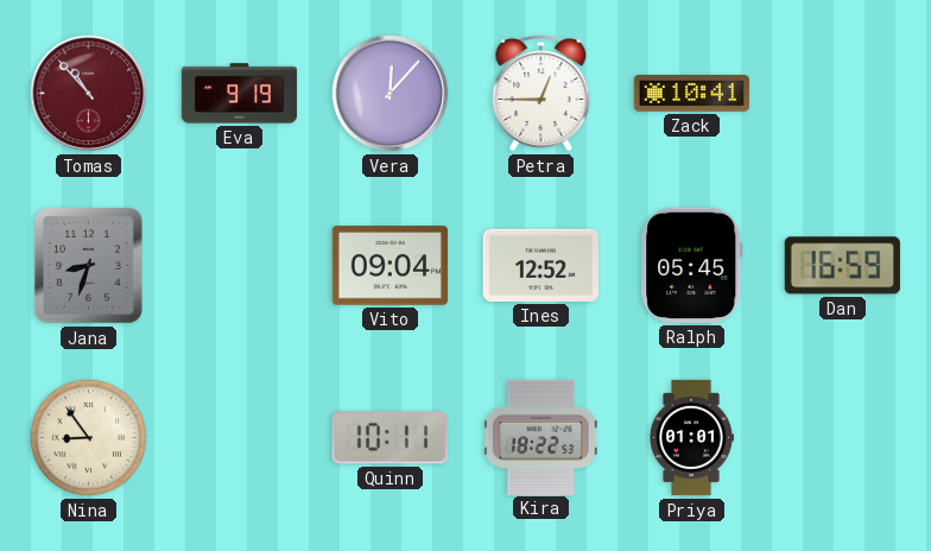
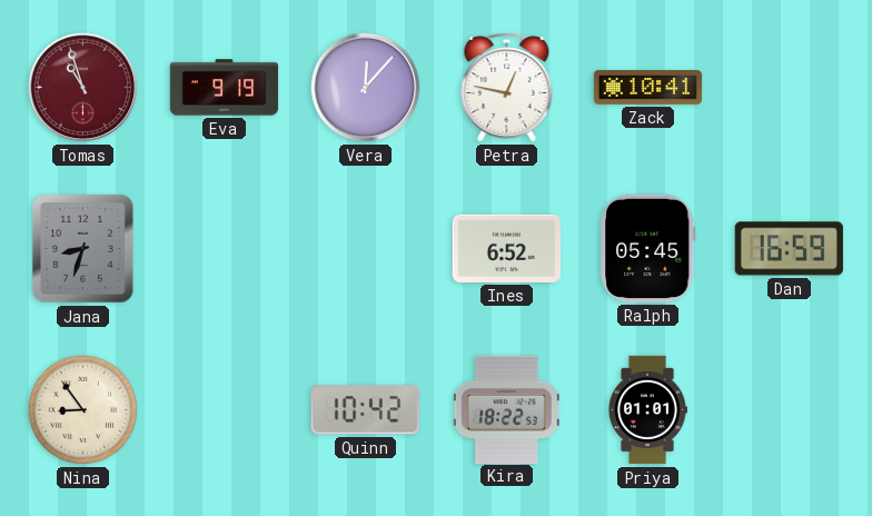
Tomas: 10:53 -> 10:57 (83, 88)
Petra: 12:45 -> 12:47 (507, 88)
Vito: 09:04 -> none (389, 266)
Ines: 12:52 -> 6:52 (506, 248)
Quinn: 10:11 -> 10:42 (365, 410)
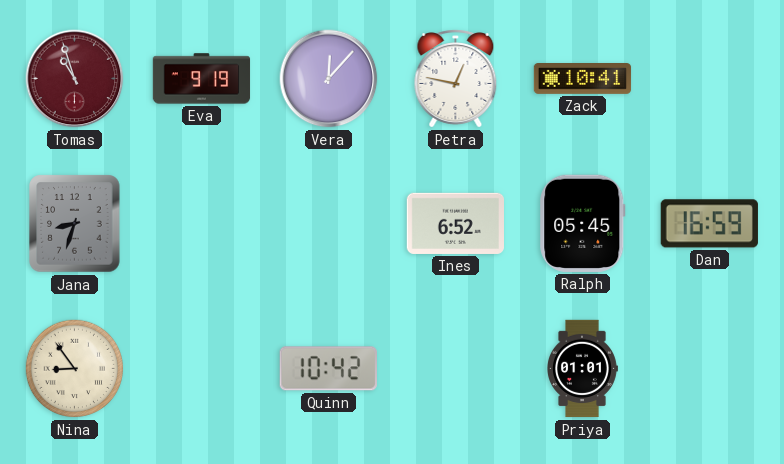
Kira: 18:22 -> none (506, 409)
